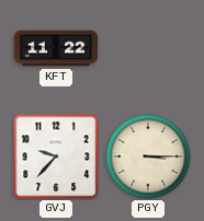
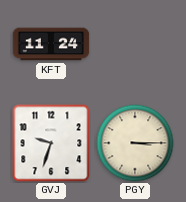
KFT: 11:22 -> 11:24 (51, 44)
GVJ: 9:37 -> 9:33 (51, 143)
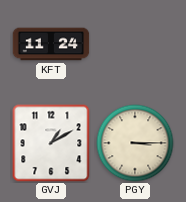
GVJ: 9:33 -> 1:10 (51, 143)
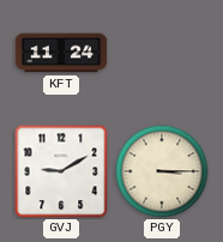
GVJ: 1:10 -> 9:10 (61, 171)
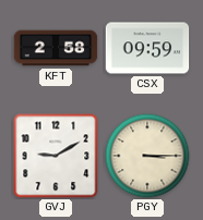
KFT: 11:24 -> 2:58 (56, 48)
CSX: none -> 09:59 (147, 48)
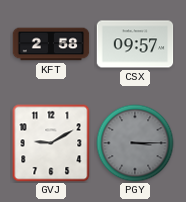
CSX: 09:59 -> 09:57 (135, 44)
PGY dial: cream -> grey (135, 143)
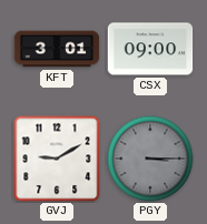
KFT: 2:58 -> 3:01 (57, 49)
CSX: 09:57 -> 09:00 (150, 49)
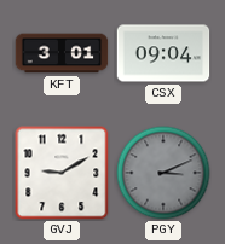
CSX: 09:00 -> 09:04 (163, 53)
PGY: 3:15 -> 3:11 (163, 173)
